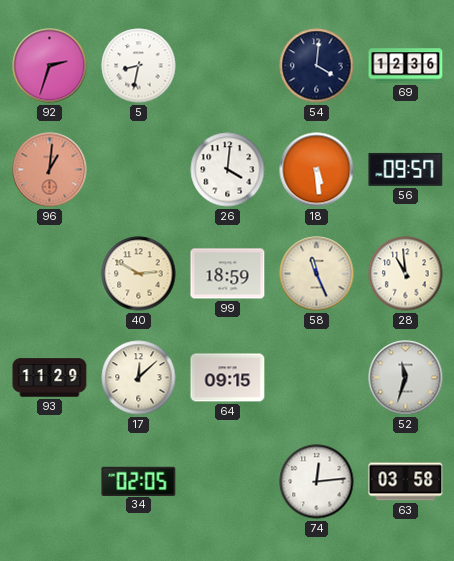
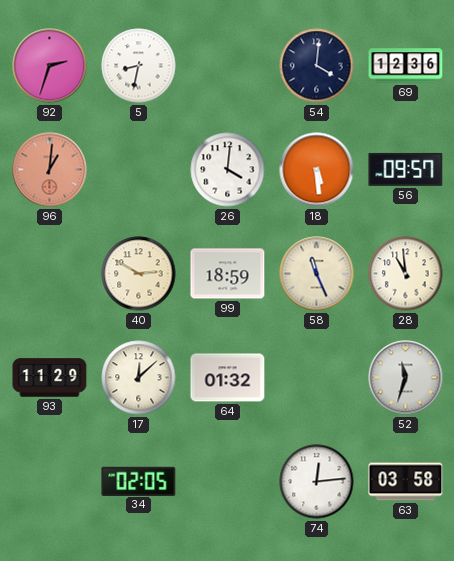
64: 09:15 -> 01:32 (228, 378)
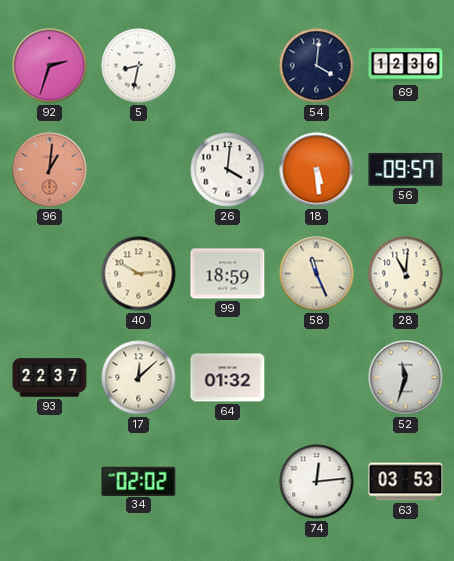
28: 10:59 -> 11:01 (406, 274)
93: 11:29 -> 22:37 (50, 378)
34: 02:05 -> 02:02 (139, 481)
63: 03:58 -> 03:53 (406, 482)
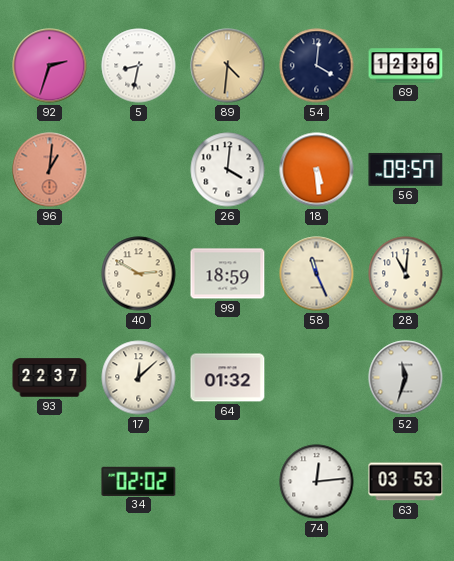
89: none -> 4:31 (228, 66)
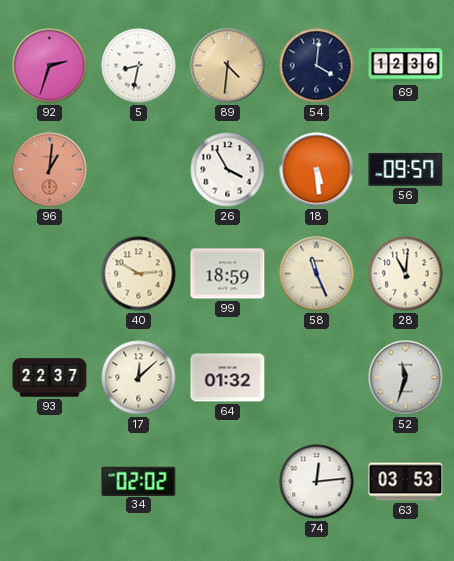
26: 4:01 -> 3:55 (228, 170)
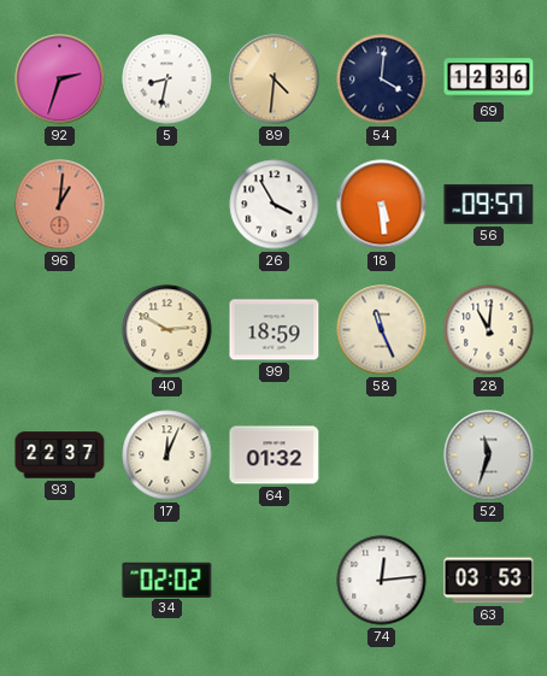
17: 12:08 -> 12:04 (167, 455)
